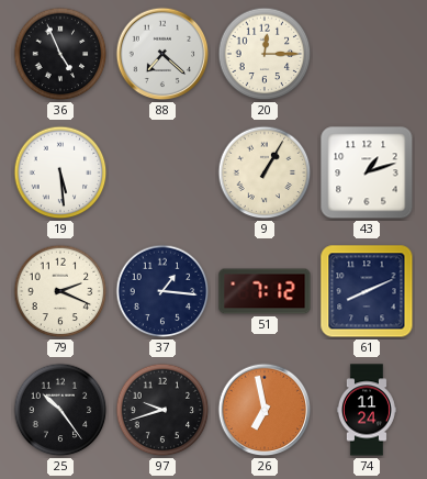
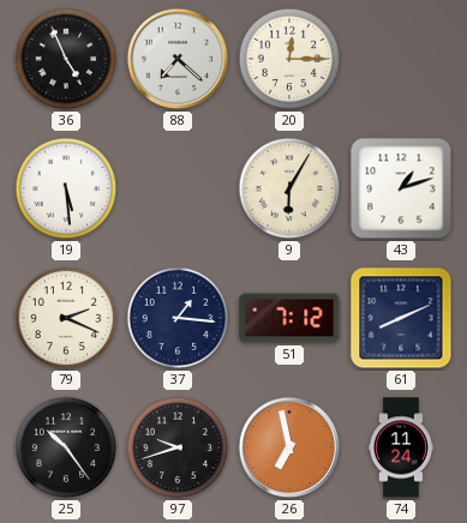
9: 1:05 -> 6:05 (289, 188)
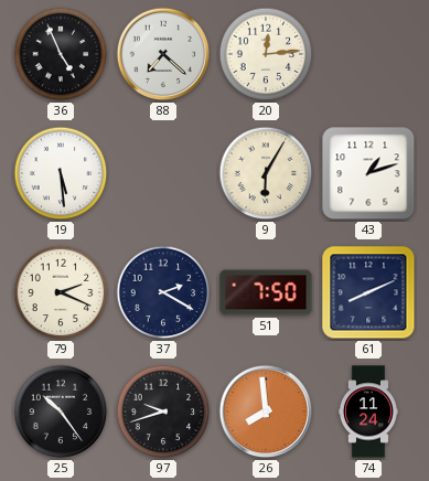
20: 12:15 -> 12:14 (266, 54)
37: 1:16 -> 2:20 (163, 292)
51: 7:12 -> 7:50 (266, 292)
26: 6:58 -> 7:59 (266, 411)
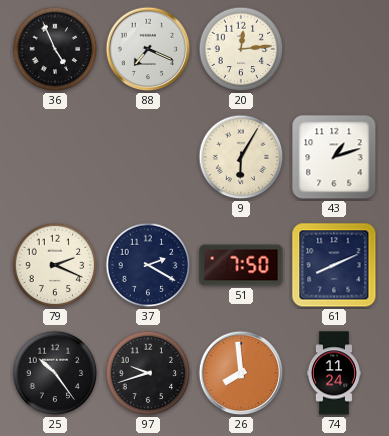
88: 7:22 -> 7:19 (148, 49)
19: 5:29 -> none (61, 173)
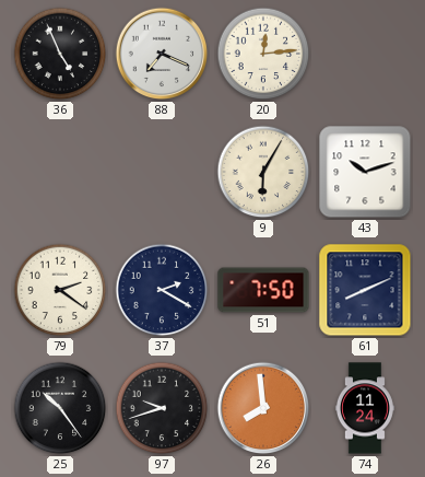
43: 1:12 -> 10:12 (365, 172)
79: 2:19 -> 2:21 (60, 290)
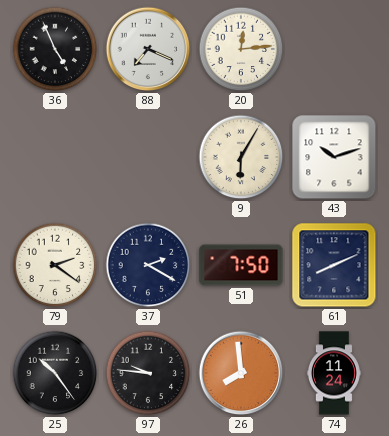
97: 9:42 -> 9:46 (148, 373)
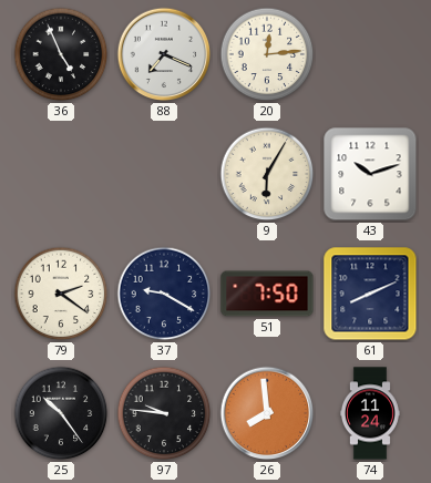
37: 2:20 -> 9:20 (164, 294)
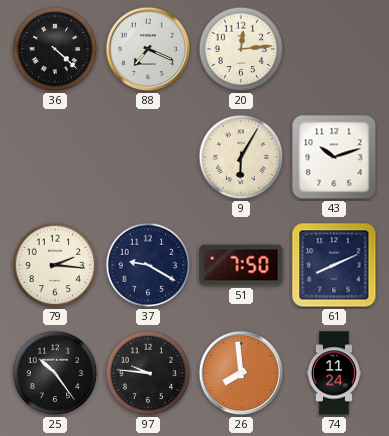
36: 4:56 -> 4:22 (55, 49)
79: 2:21 -> 2:16 (55, 265)
